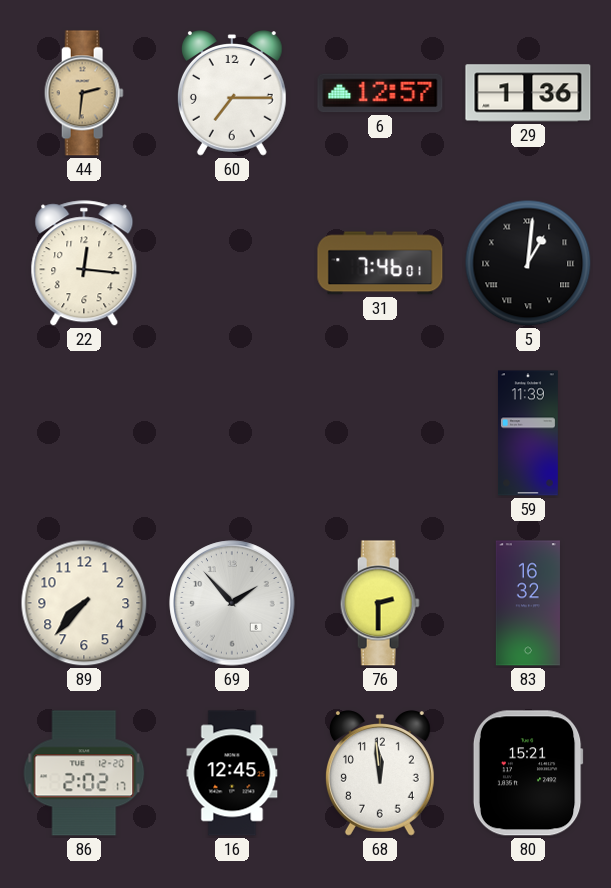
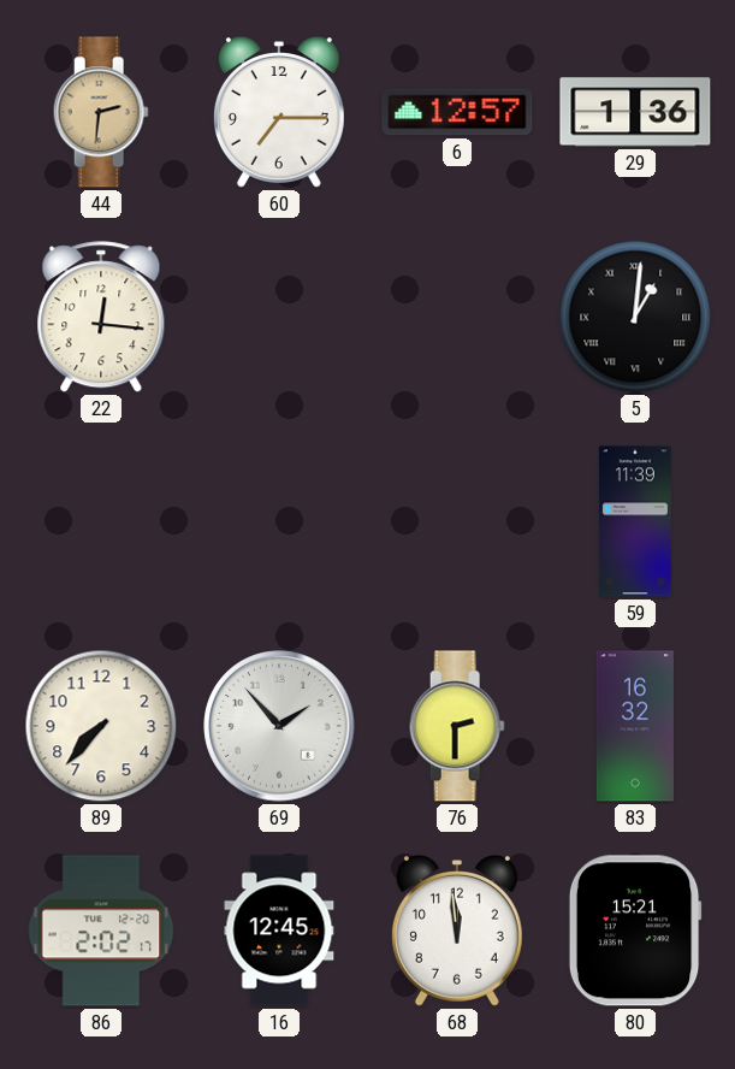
31: 7:46 -> none (380, 263)
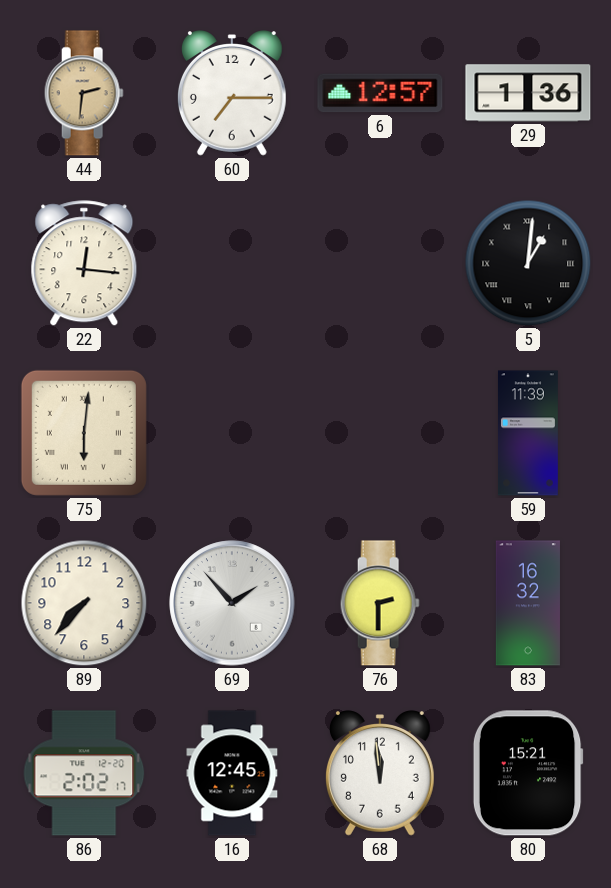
75: none -> 6:01 (84, 433)
